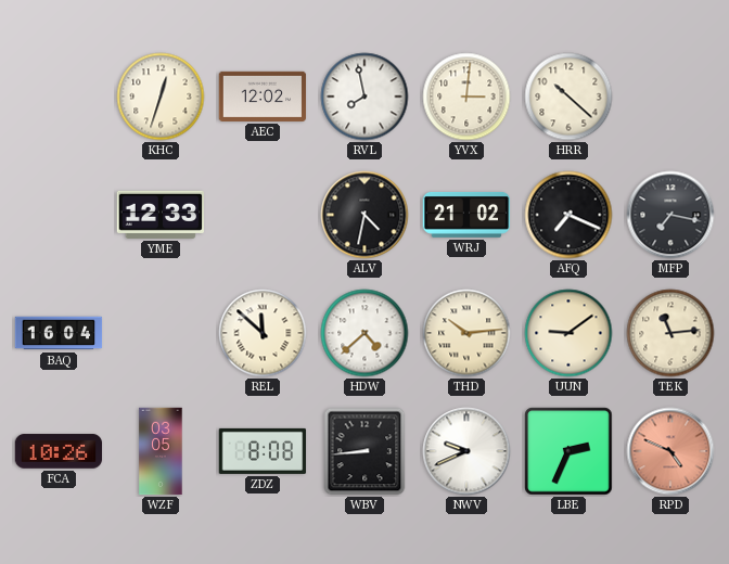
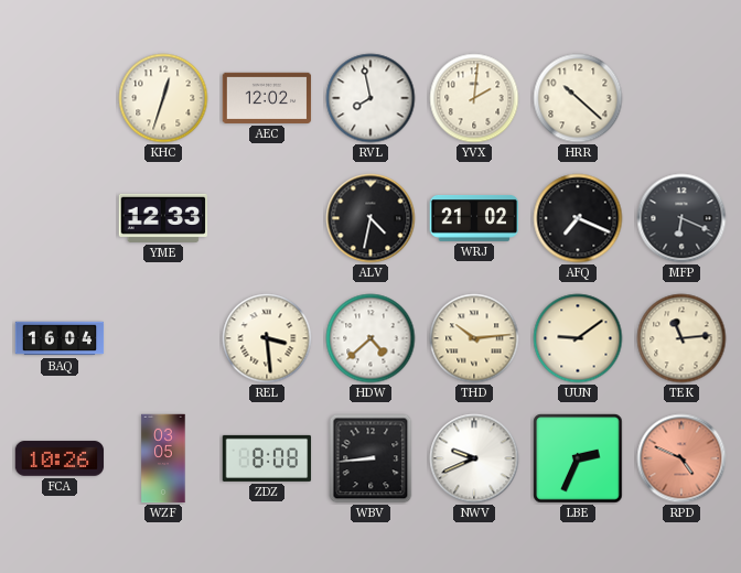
YVX: 3:01 -> 2:01 (474, 98)
MFP: 7:17 -> 6:19 (681, 218)
REL: 11:52 -> 3:29 (267, 338)
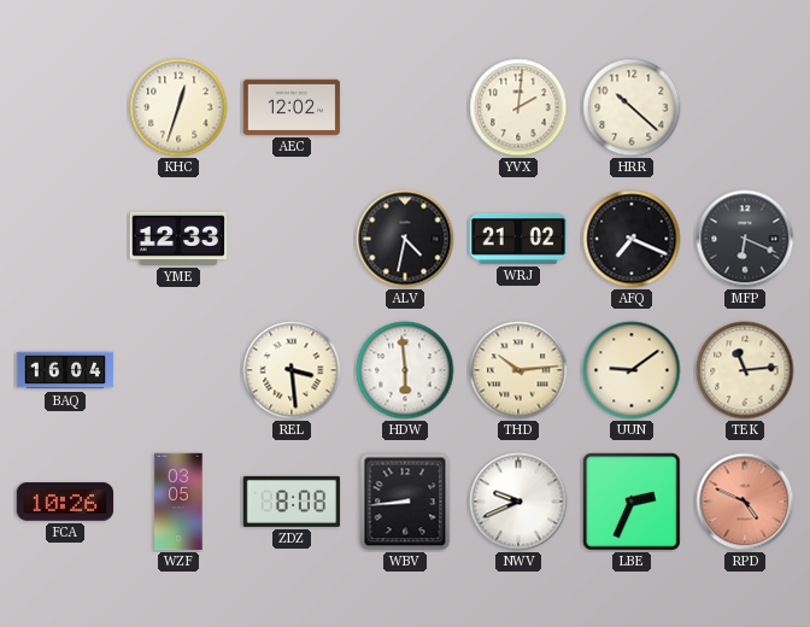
RVL: 7:58 -> none (370, 98)
HDW: 4:38 -> 5:59 (405, 370)
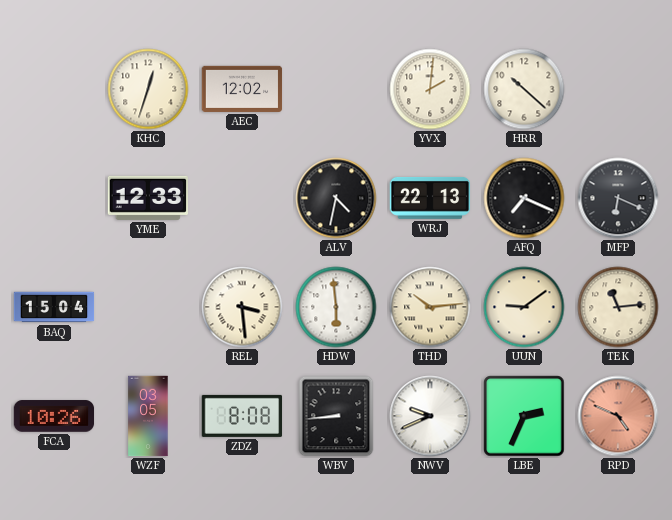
WRJ: 21:02 -> 22:13 (430, 198)
BAQ: 16:04 -> 15:04 (54, 307)
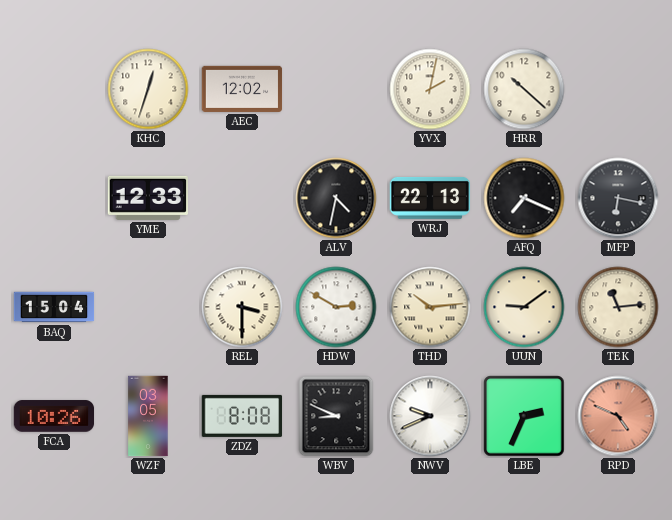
YVX: 2:01 -> 2:02 (430, 89)
MFP: 6:19 -> 6:17 (618, 198)
REL: 3:29 -> 3:30 (242, 307)
HDW: 5:59 -> 2:50 (336, 307)
WBV: 8:44 -> 8:49 (336, 416)
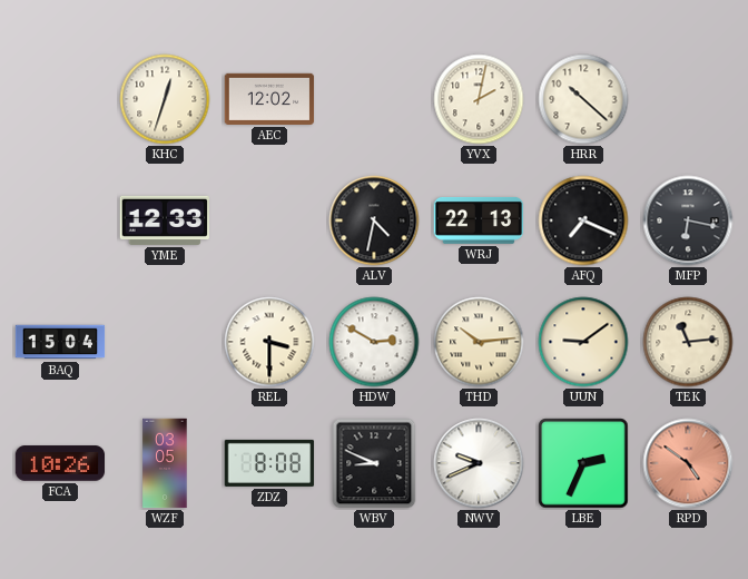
RPD: 4:49 -> 4:51 (688, 463)
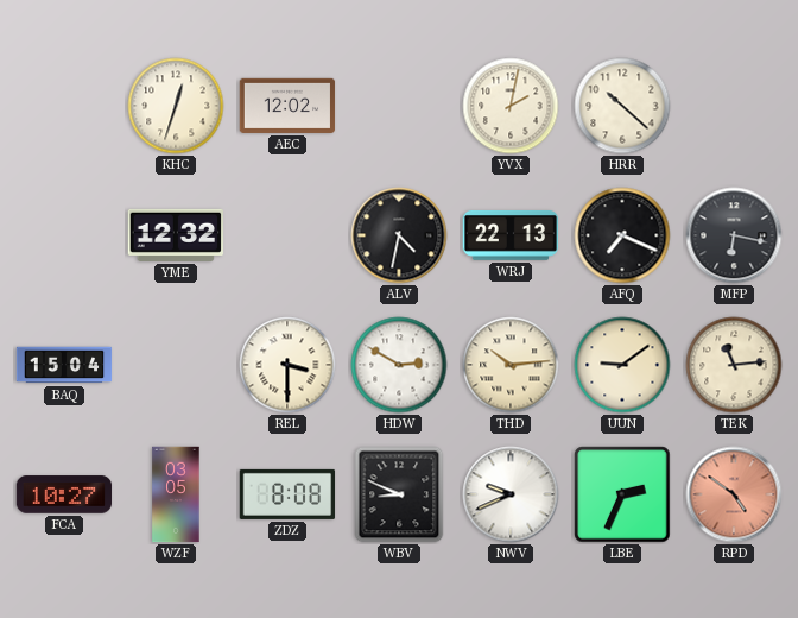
YME: 12:33 -> 12:32 (175, 235)
FCA: 10:26 -> 10:27 (64, 494)
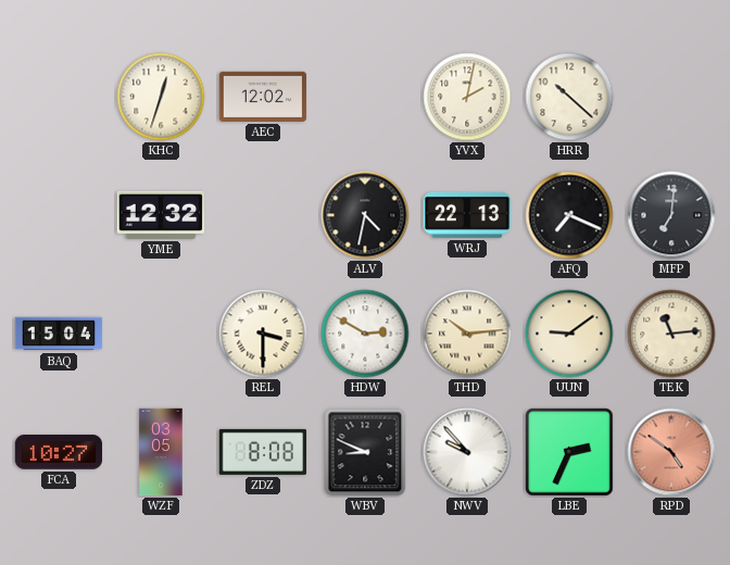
MFP: 6:17 -> 7:01 (671, 215)
NWV: 9:41 -> 9:53 (467, 452)
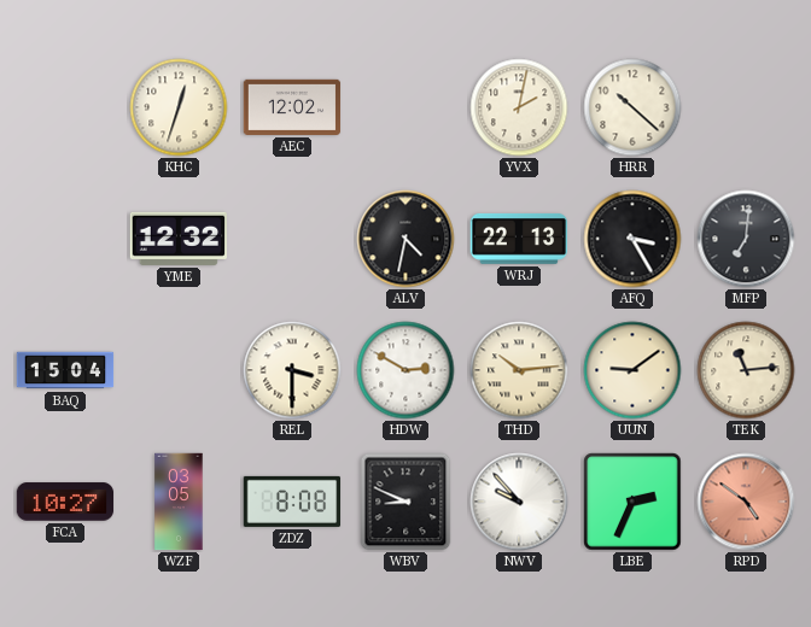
AFQ: 7:19 -> 3:25 (632, 239)
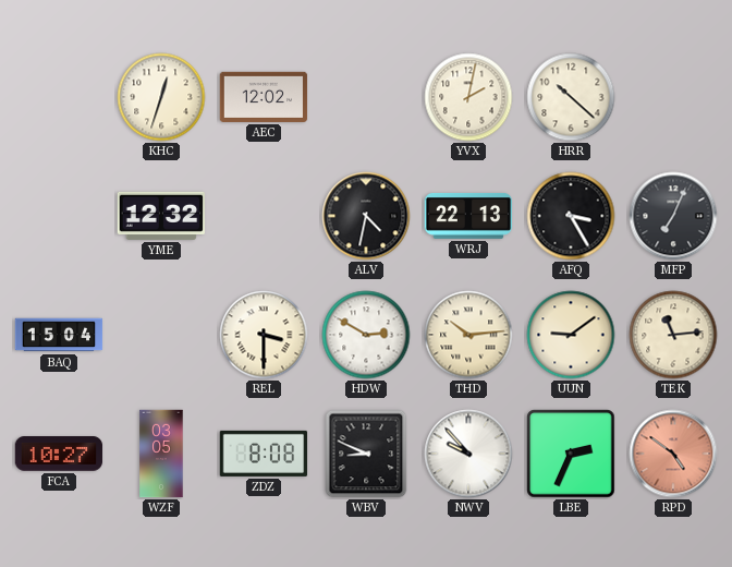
MFP: 7:01 -> 7:04 (673, 216)
